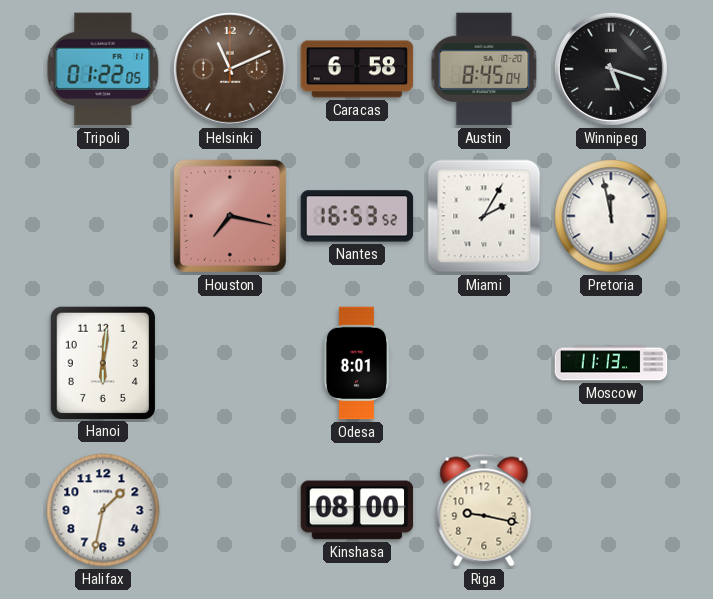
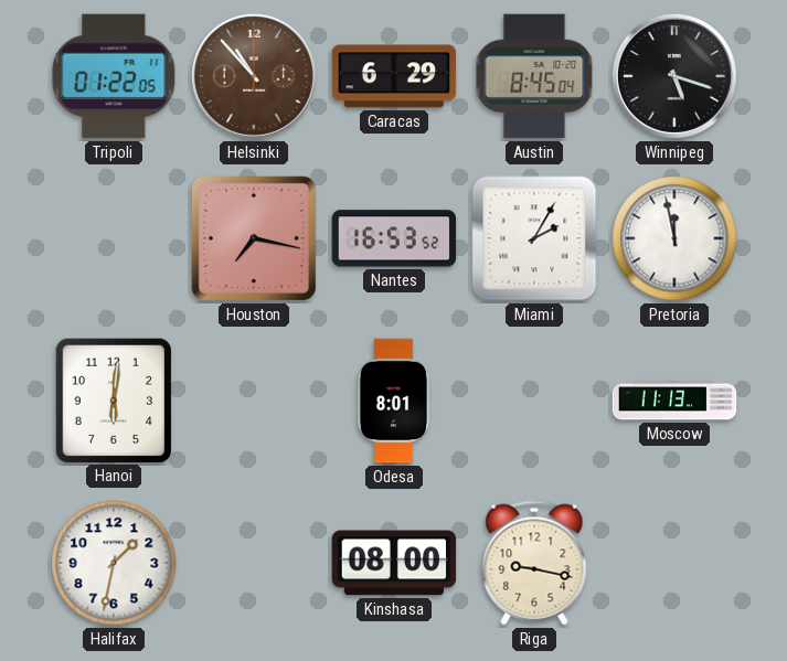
Helsinki: 11:11 -> 10:53 (254, 76)
Caracas: 6:58 -> 6:29 (394, 76)
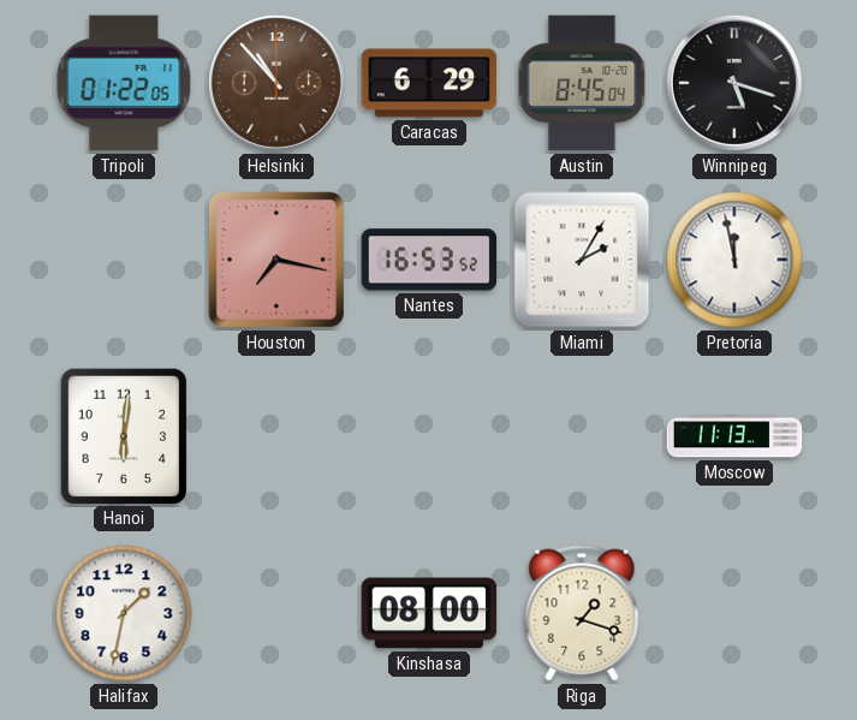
Odesa: 8:01 -> none (394, 401)
Riga: 9:17 -> 1:18 (582, 613)
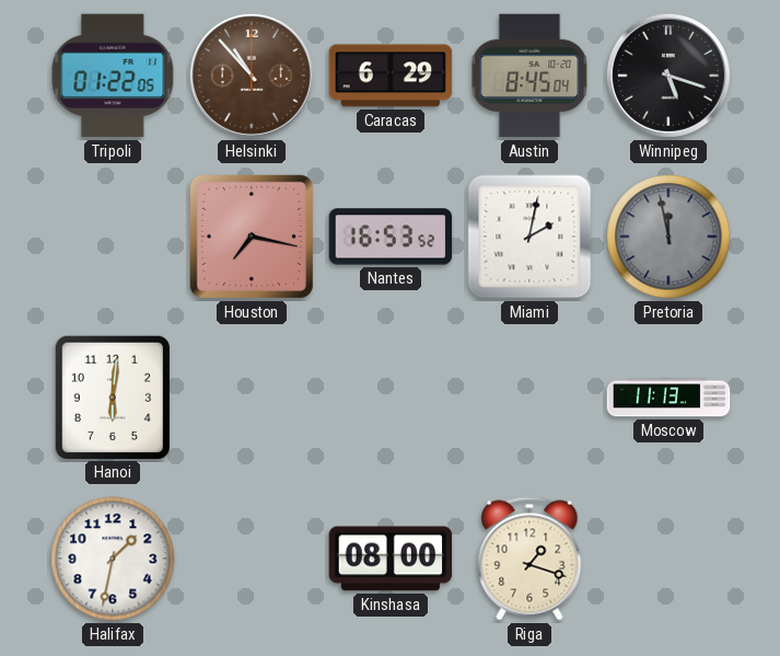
Miami: 2:05 -> 2:02 (529, 237)
Pretoria dial: white -> grey (668, 237)
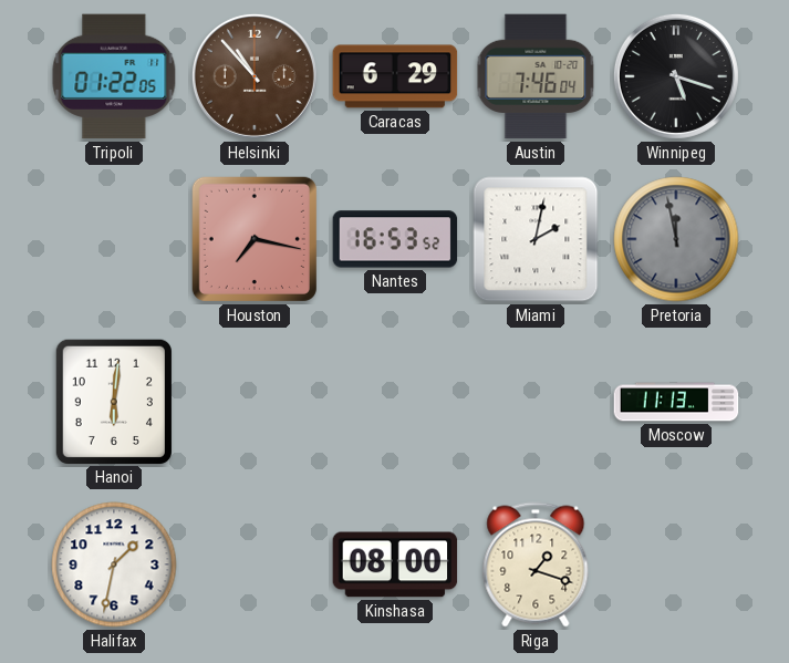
Austin: 8:45 -> 7:46 (536, 76)
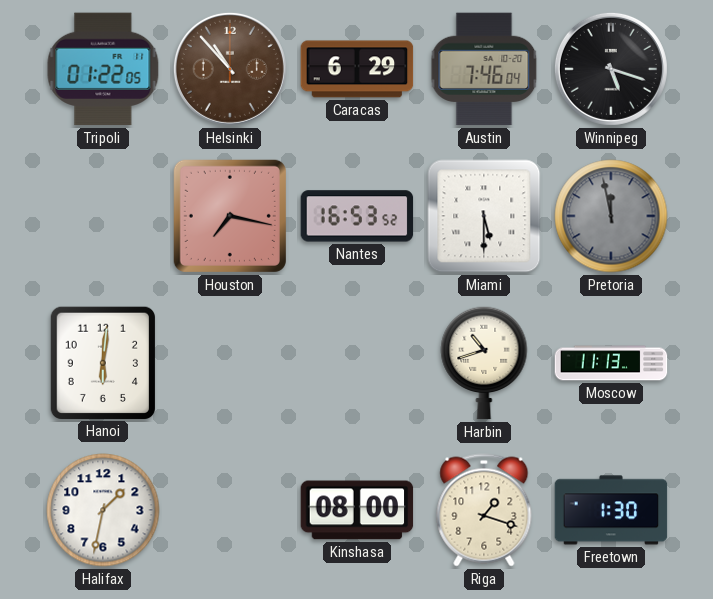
Miami: 2:02 -> 5:30 (484, 216)
Harbin: none -> 10:42 (484, 363)
Freetown: none -> 1:30 (611, 510)
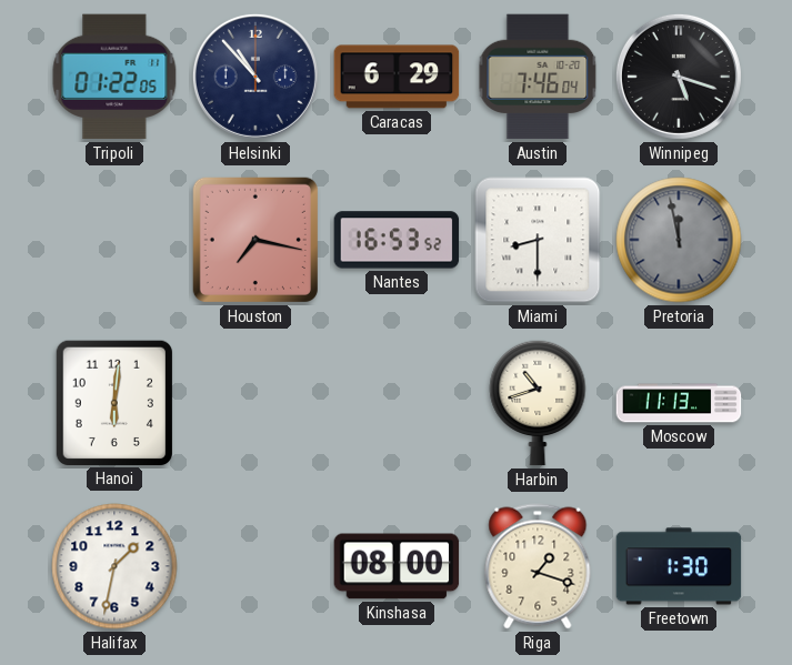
Helsinki dial: brown -> navy (255, 77)
Miami: 5:30 -> 8:30 (538, 240)
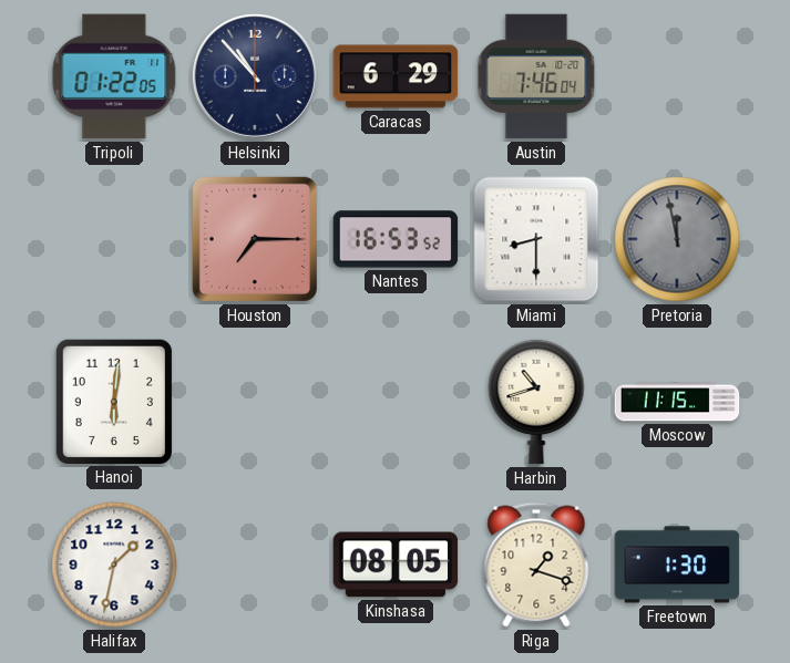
Winnipeg: 5:18 -> none (679, 77)
Houston: 7:17 -> 7:15 (255, 239)
Moscow: 11:13 -> 11:15 (677, 402)
Kinshasa: 08:00 -> 08:05 (396, 564)
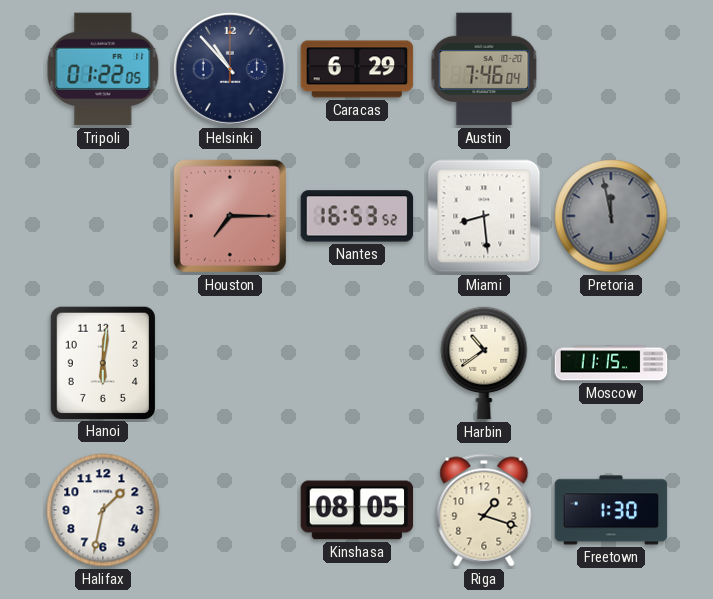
Miami: 8:30 -> 8:29 (484, 216)
Harbin: 10:42 -> 10:39 (484, 363)
